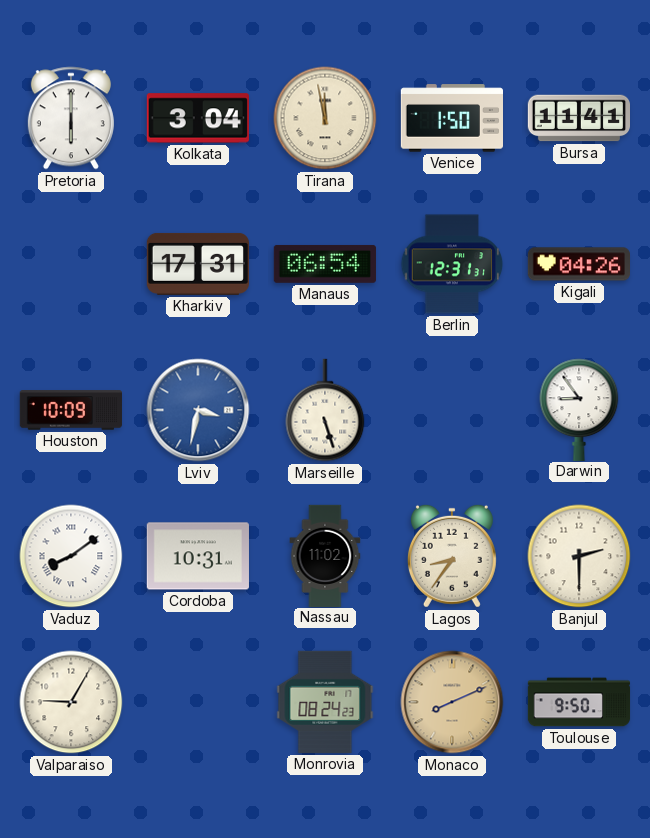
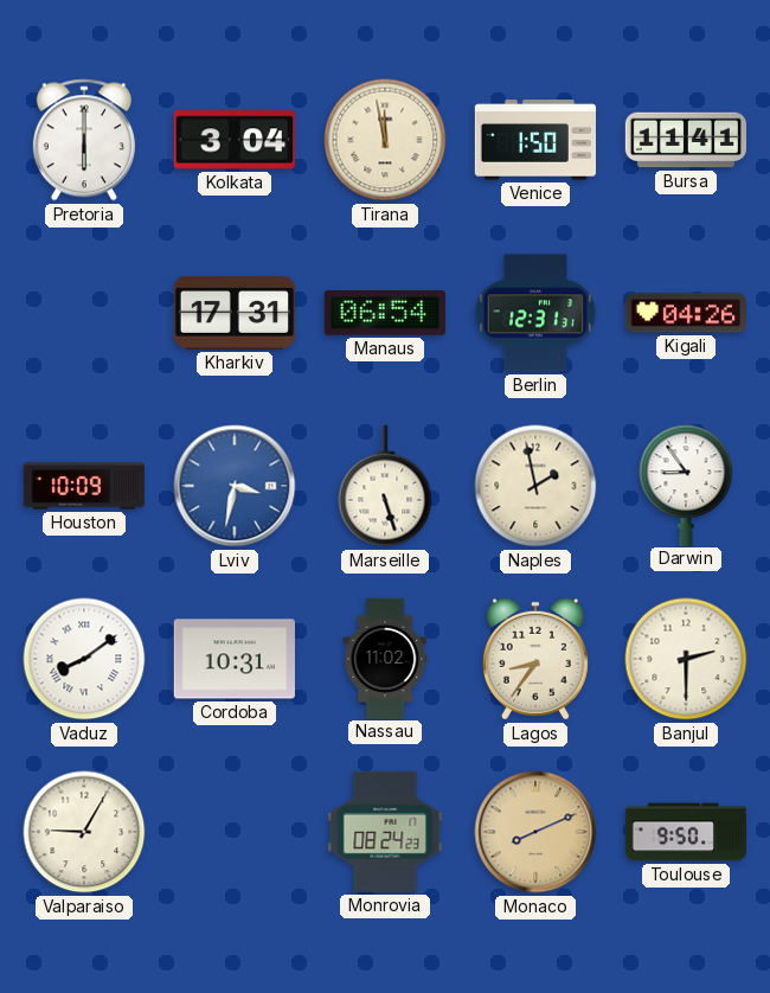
Naples: none -> 1:58 (535, 486)
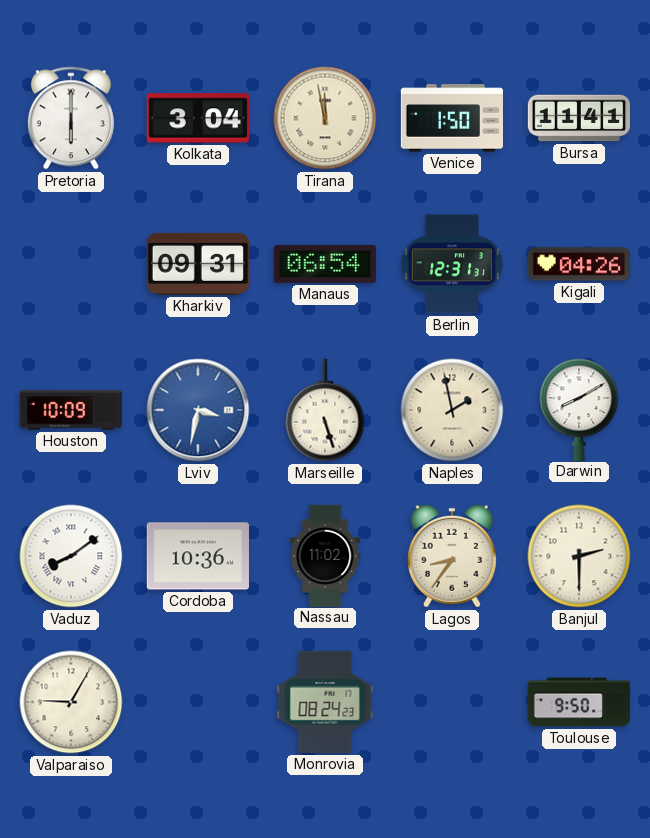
Kharkiv: 17:31 -> 09:31 (197, 264)
Darwin: 8:54 -> 8:10 (579, 409)
Cordoba: 10:31 -> 10:36 (198, 556)
Monaco: 8:11 -> none (535, 832)
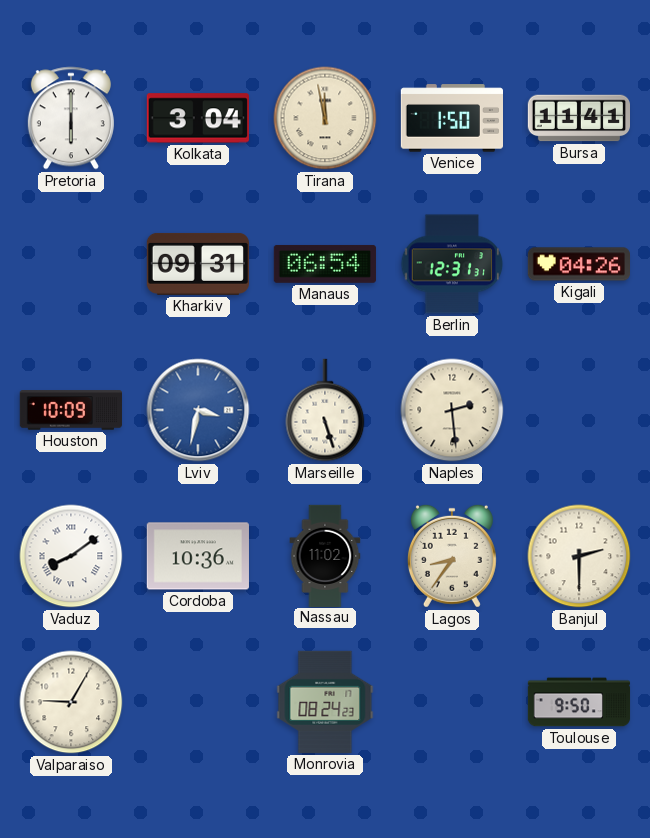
Naples: 1:58 -> 2:29 (452, 410)
Darwin: 8:10 -> none (579, 409)
